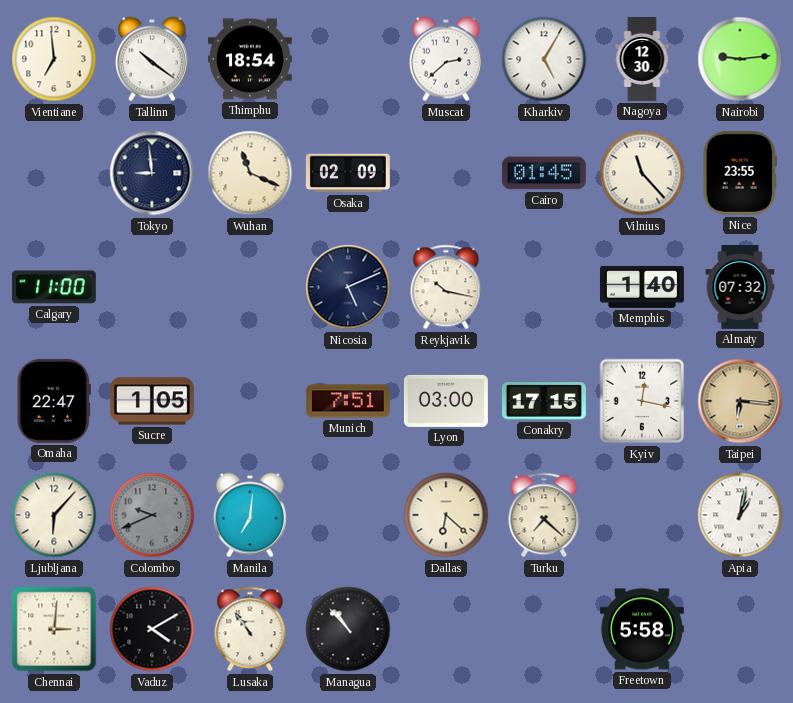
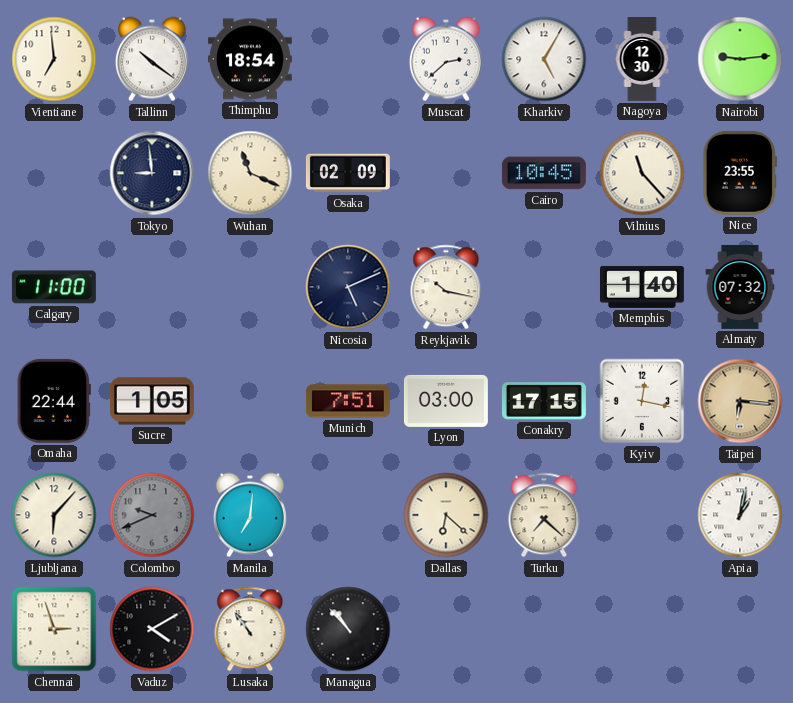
Cairo: 01:45 -> 10:45 (544, 173)
Omaha: 22:47 -> 22:44 (54, 401)
Chennai: 3:01 -> 2:57 (54, 629)
Freetown: 5:58 -> none (642, 629)
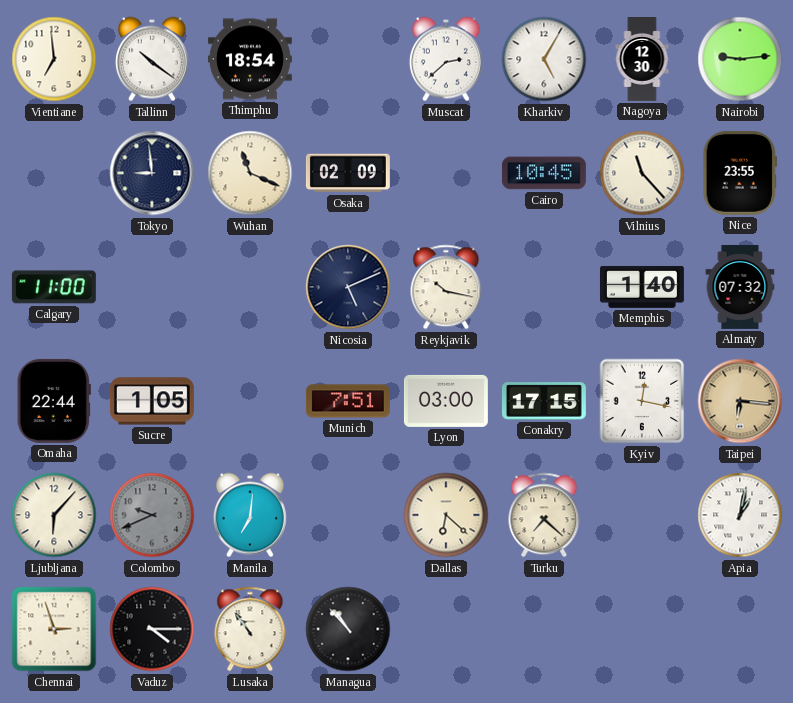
Vaduz: 4:10 -> 4:15 (152, 629)
